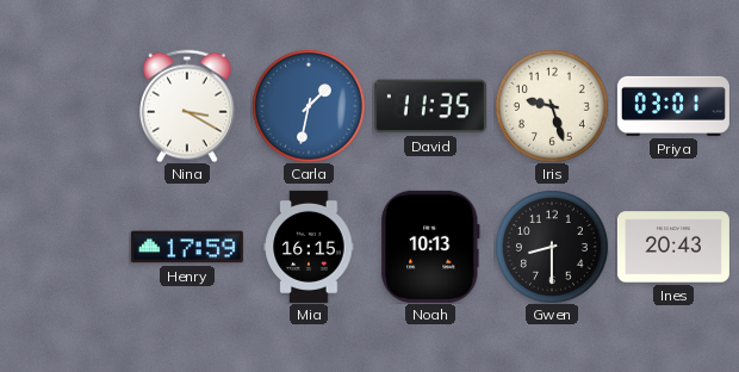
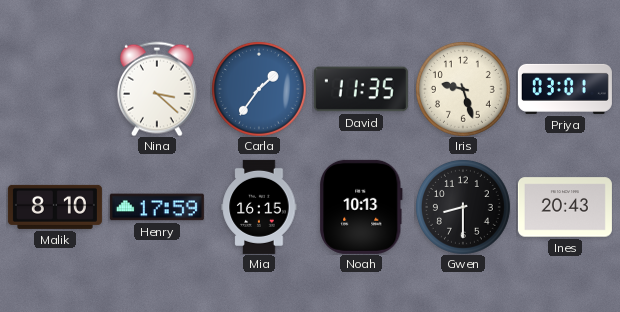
Nina: 3:20 -> 3:22 (157, 89)
Carla: 1:32 -> 1:36 (259, 89)
Malik: none -> 8:10 (55, 207)
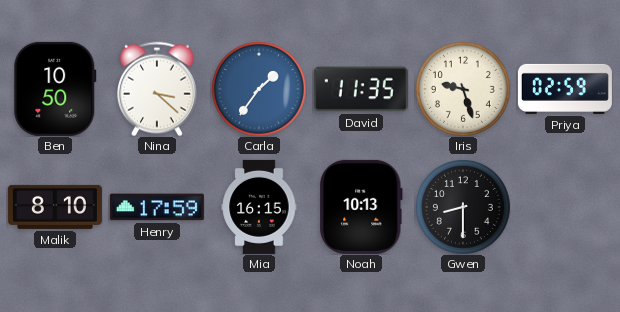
Ben: none -> 10:50 (55, 89)
Priya: 03:01 -> 02:59 (565, 89)
Ines: 20:43 -> none (565, 207)
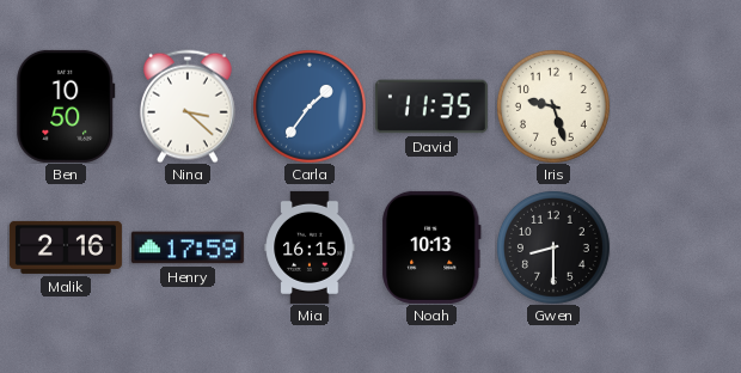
Priya: 02:59 -> none (565, 89)
Malik: 8:10 -> 2:16 (66, 247)
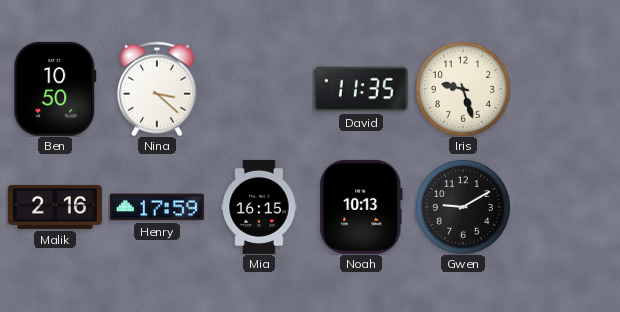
Carla: 1:36 -> none (310, 106)
Gwen: 8:30 -> 9:10 (463, 207)
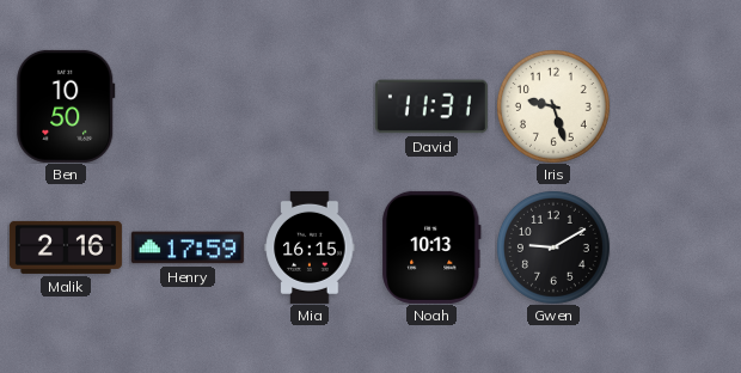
Nina: 3:22 -> none (157, 89)
David: 11:35 -> 11:31 (431, 106)
